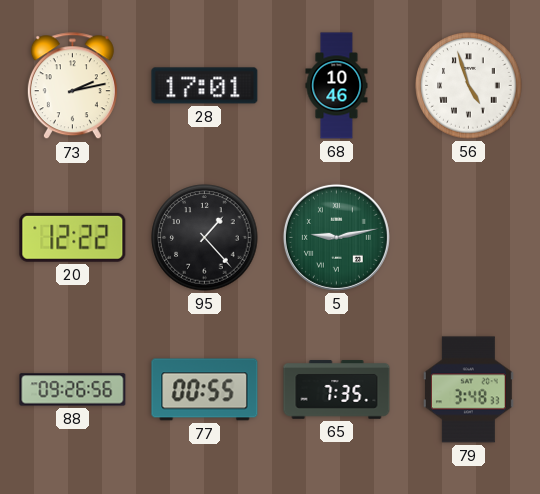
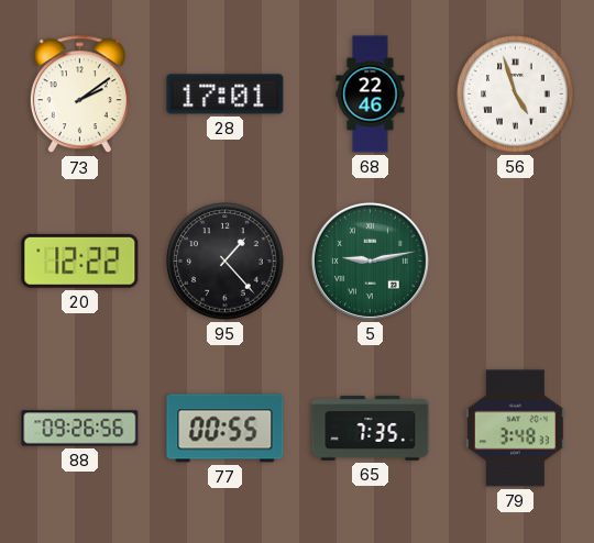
73: 2:13 -> 2:09 (79, 95)
68: 10:46 -> 22:46 (371, 95)
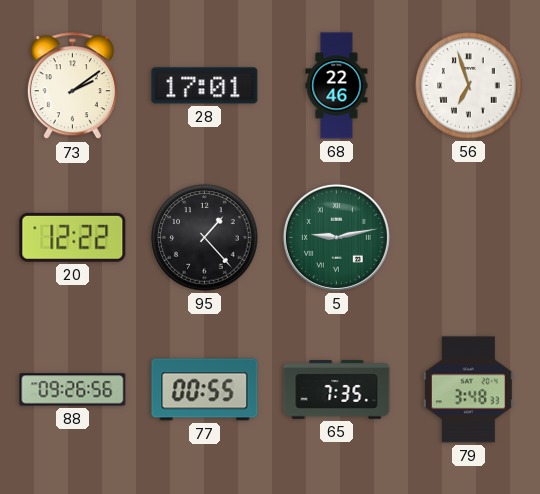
56: 4:57 -> 6:57 (469, 86)
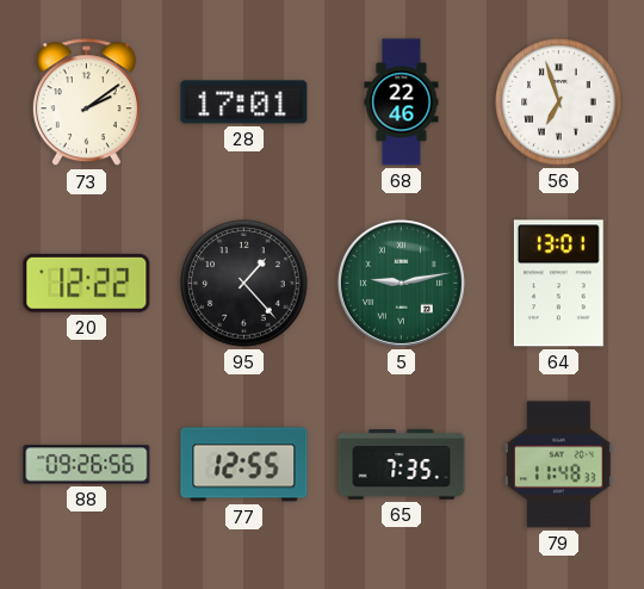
64: none -> 13:01 (558, 284)
77: 00:55 -> 12:55 (244, 465)
79: 3:48 -> 11:48 (559, 465)
